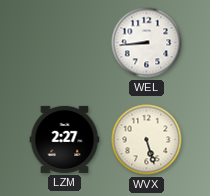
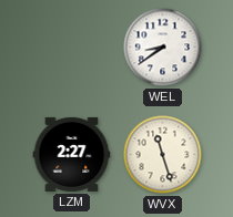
WEL: 8:44 -> 8:39 (163, 48)
WVX: 5:27 -> 11:27 (163, 155)
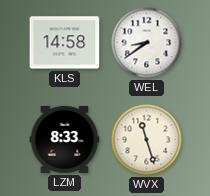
KLS: none -> 14:58 (65, 43)
LZM: 2:27 -> 8:33 (65, 139)
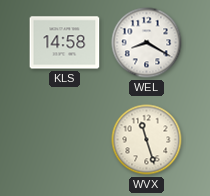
WEL: 8:39 -> 8:20 (147, 43)
LZM: 8:33 -> none (65, 139)
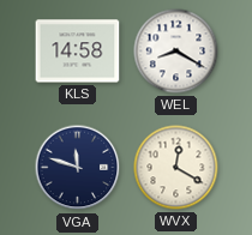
VGA: none -> 11:48 (78, 168)
WVX: 11:27 -> 12:20 (176, 168)
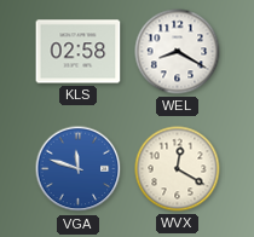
KLS: 14:58 -> 02:58 (79, 52)
VGA dial: navy -> blue (79, 169)
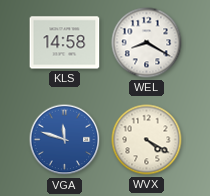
KLS: 02:58 -> 14:58 (65, 43)
WVX: 12:20 -> 4:20 (147, 140)
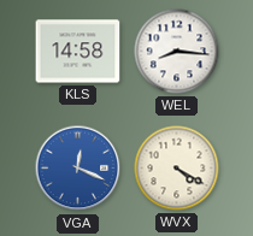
WEL: 8:20 -> 8:16 (177, 52)
VGA: 11:48 -> 12:19 (78, 169)
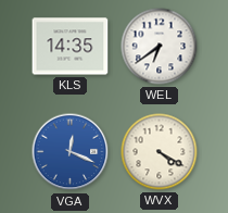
KLS: 14:58 -> 14:35 (71, 47)
WEL: 8:16 -> 6:39 (160, 47)
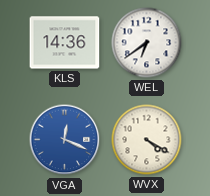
KLS: 14:35 -> 14:36 (65, 43)
